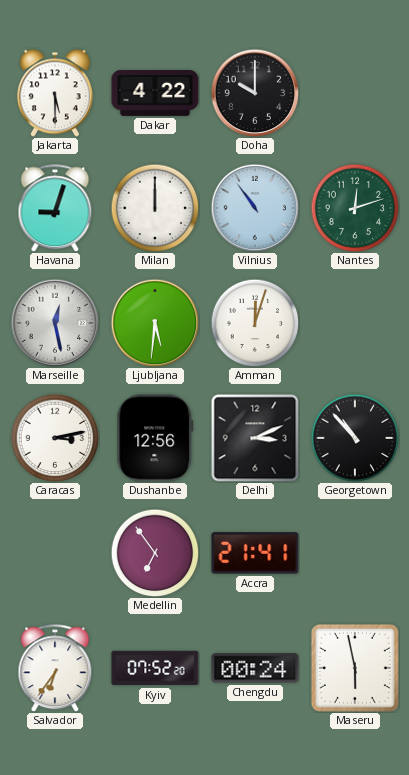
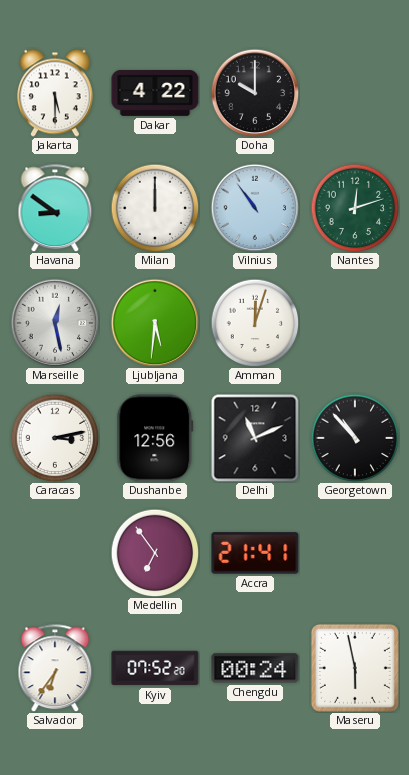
Havana: 9:03 -> 8:51 (55, 208)
Delhi: 3:11 -> 11:11 (255, 438)
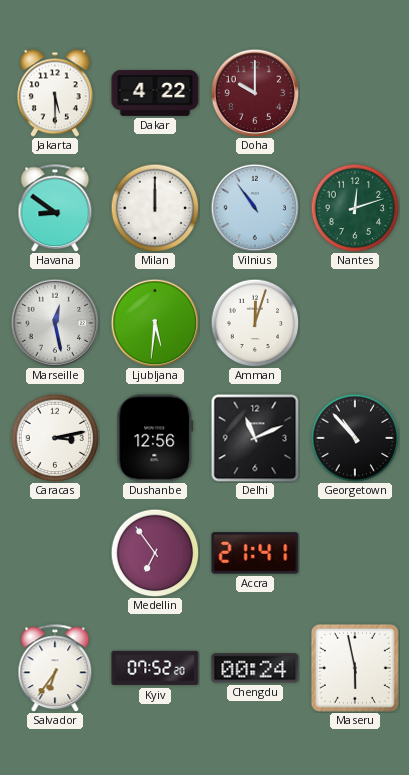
Doha dial: black -> burgundy (255, 93)
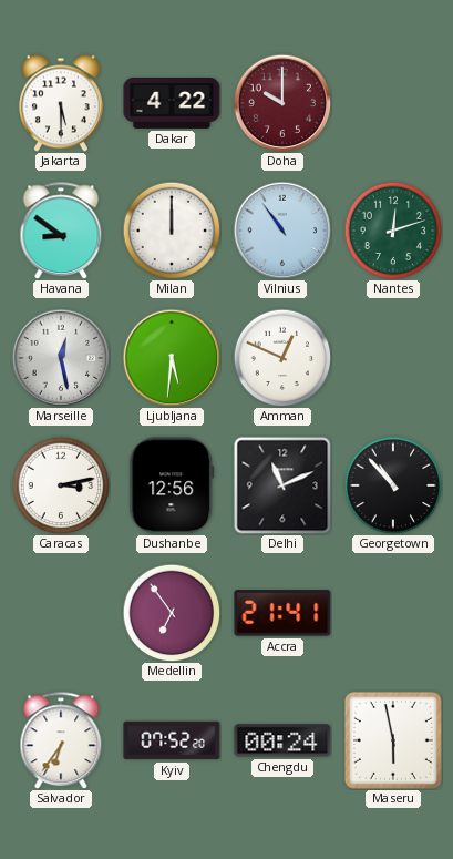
Amman: 12:03 -> 12:49 (282, 358)
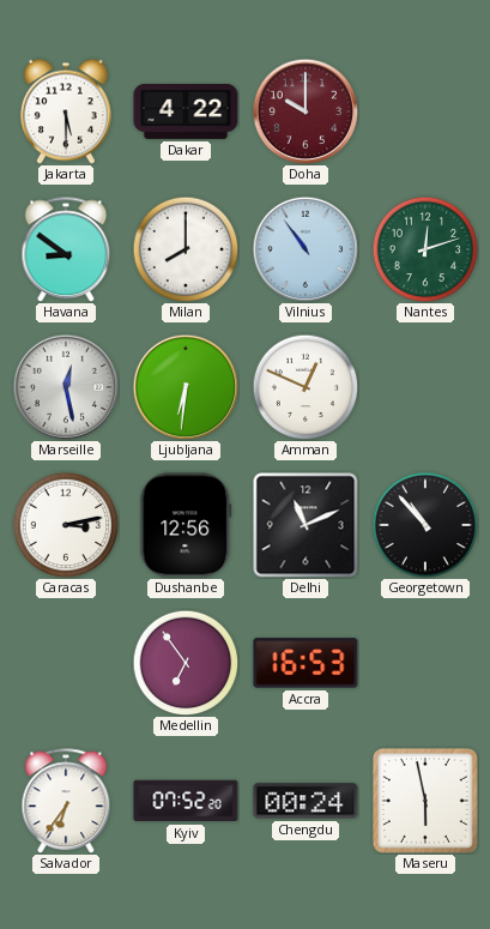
Milan: 12:00 -> 8:00 (186, 249)
Ljubljana: 5:31 -> 6:31 (186, 387)
Accra: 21:41 -> 16:53 (306, 663)
